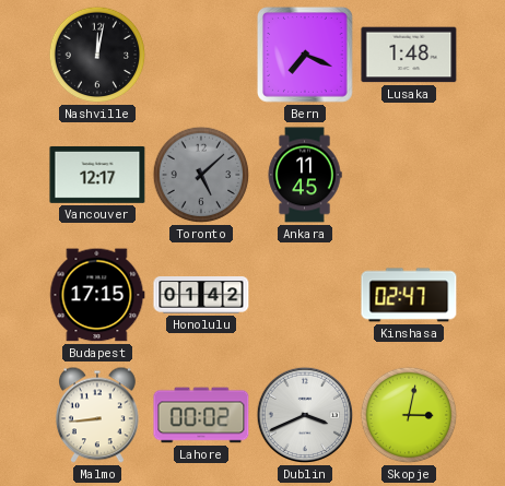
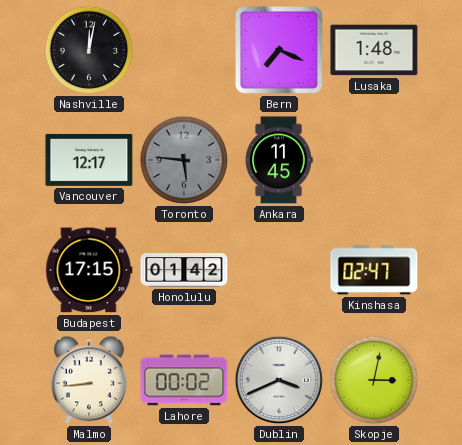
Toronto: 5:08 -> 5:46 (184, 160)
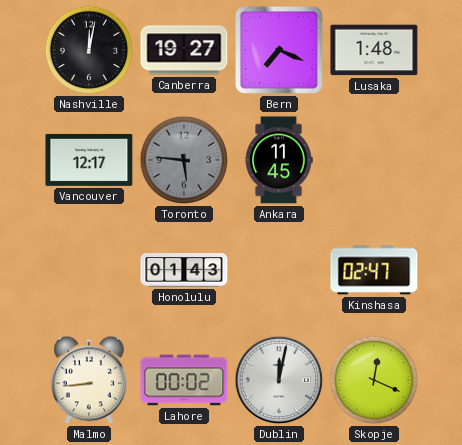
Canberra: none -> 19:27 (184, 50)
Budapest: 17:15 -> none (89, 270)
Honolulu: 01:42 -> 01:43 (184, 270)
Dublin: 3:41 -> 12:02 (279, 380)
Skopje: 3:02 -> 12:19 (374, 380)
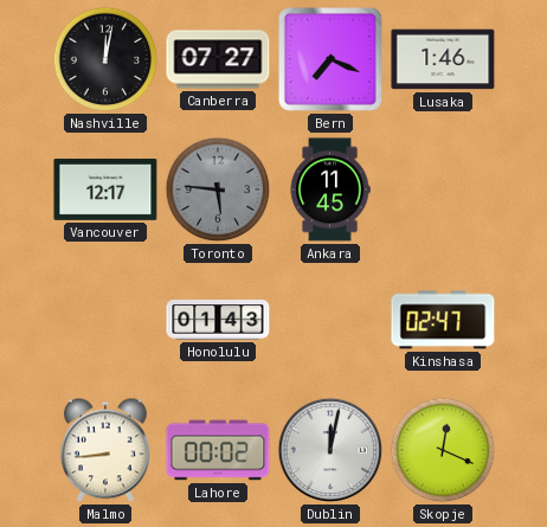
Canberra: 19:27 -> 07:27 (218, 59)
Lusaka: 1:48 -> 1:46 (443, 59)
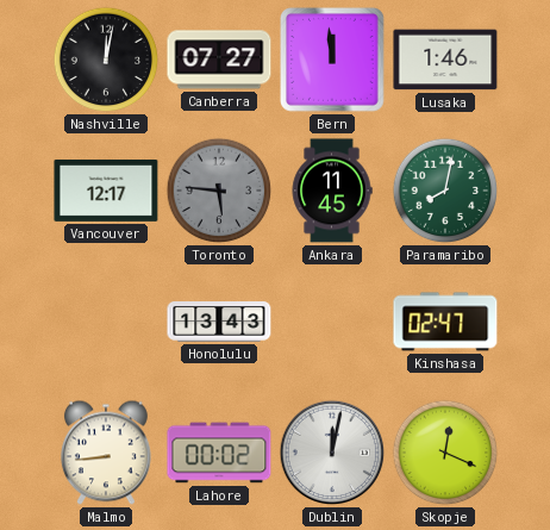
Bern: 7:19 -> 11:59 (333, 61)
Paramaribo: none -> 8:02 (445, 191)
Honolulu: 01:43 -> 13:43 (219, 322)
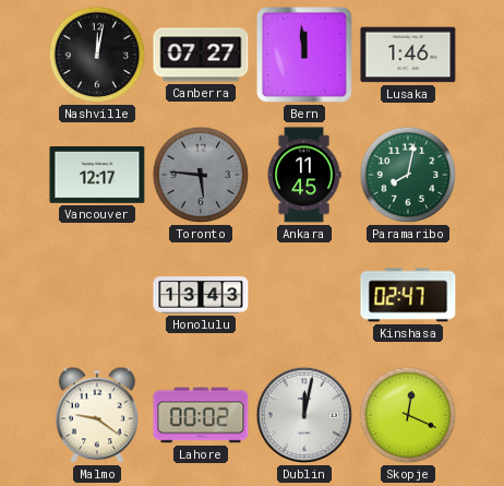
Malmo: 8:44 -> 9:21 (97, 415)
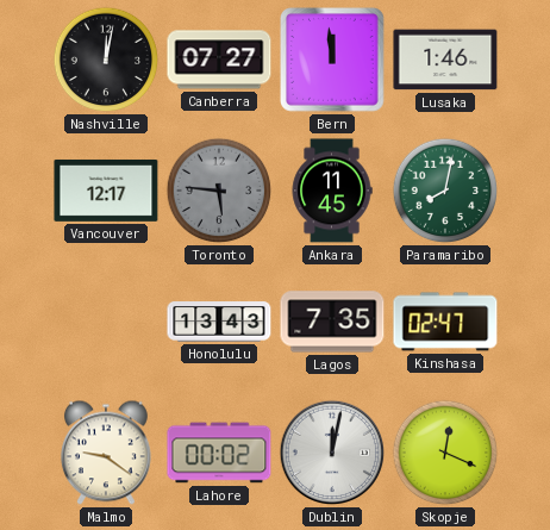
Lagos: none -> 7:35 (332, 322)
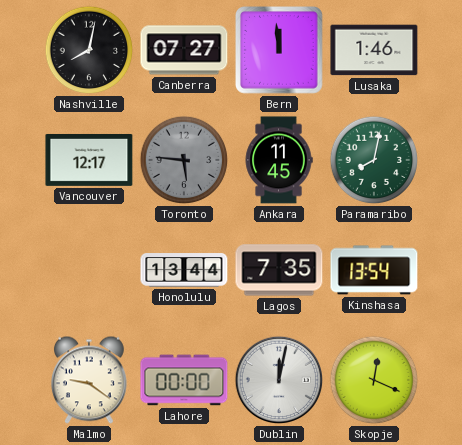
Nashville: 12:02 -> 8:02 (89, 50)
Honolulu: 13:43 -> 13:44 (184, 270)
Kinshasa: 02:47 -> 13:54 (374, 270)
Lahore: 00:02 -> 00:00 (184, 380)
